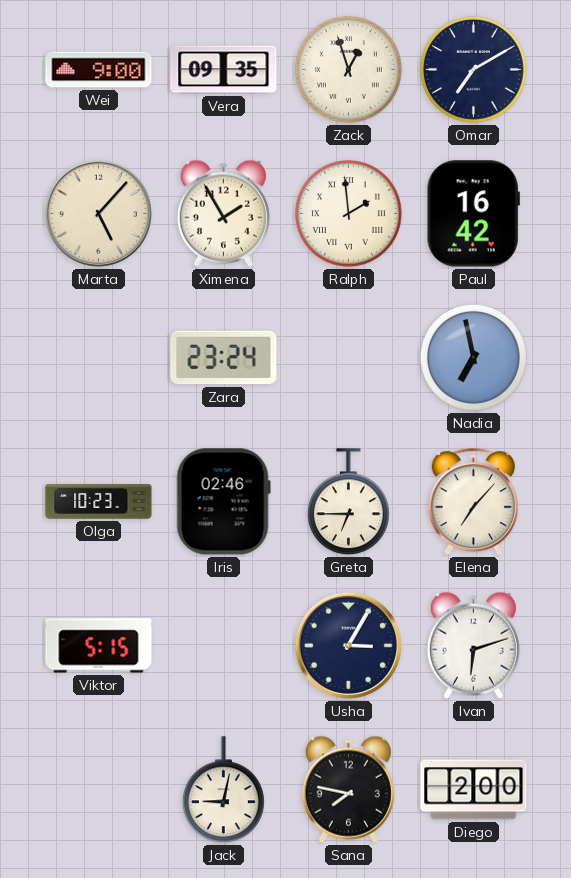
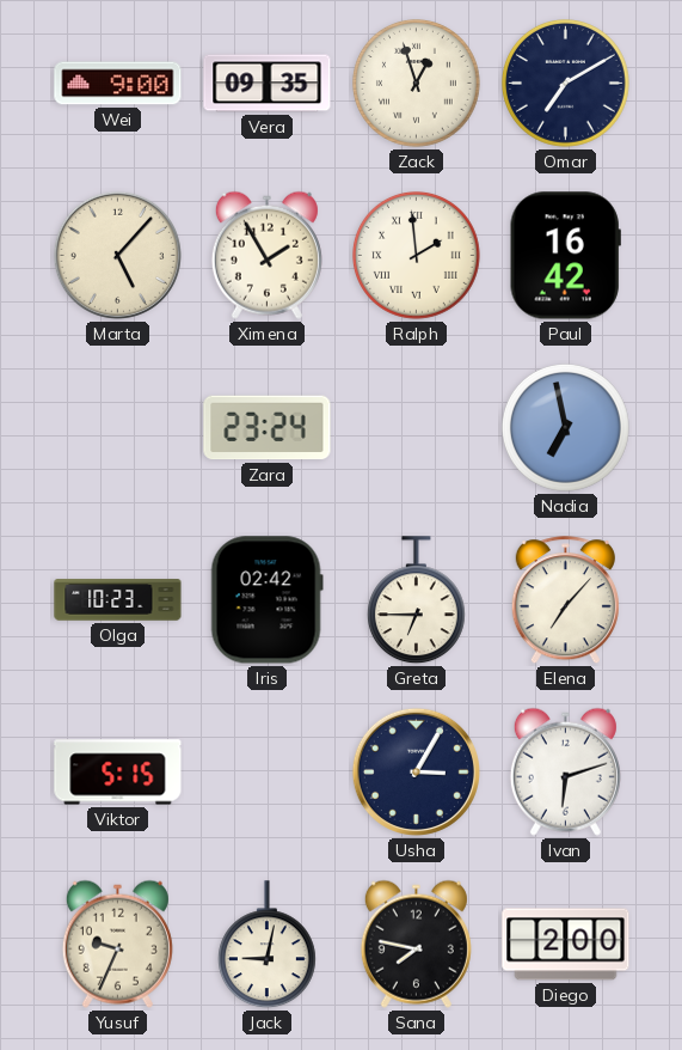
Iris: 02:46 -> 02:42 (266, 600)
Yusuf: none -> 9:34 (117, 944)
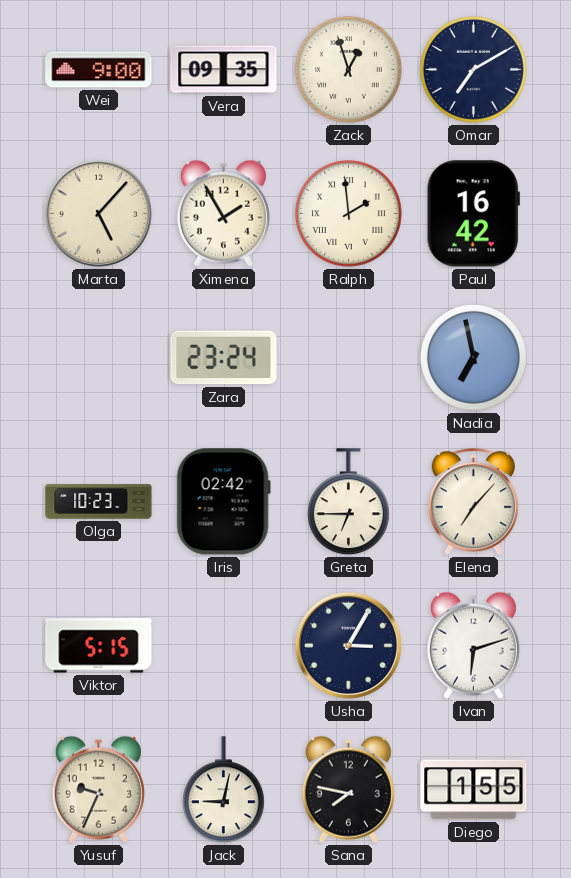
Diego: 2:00 -> 1:55 (474, 790)
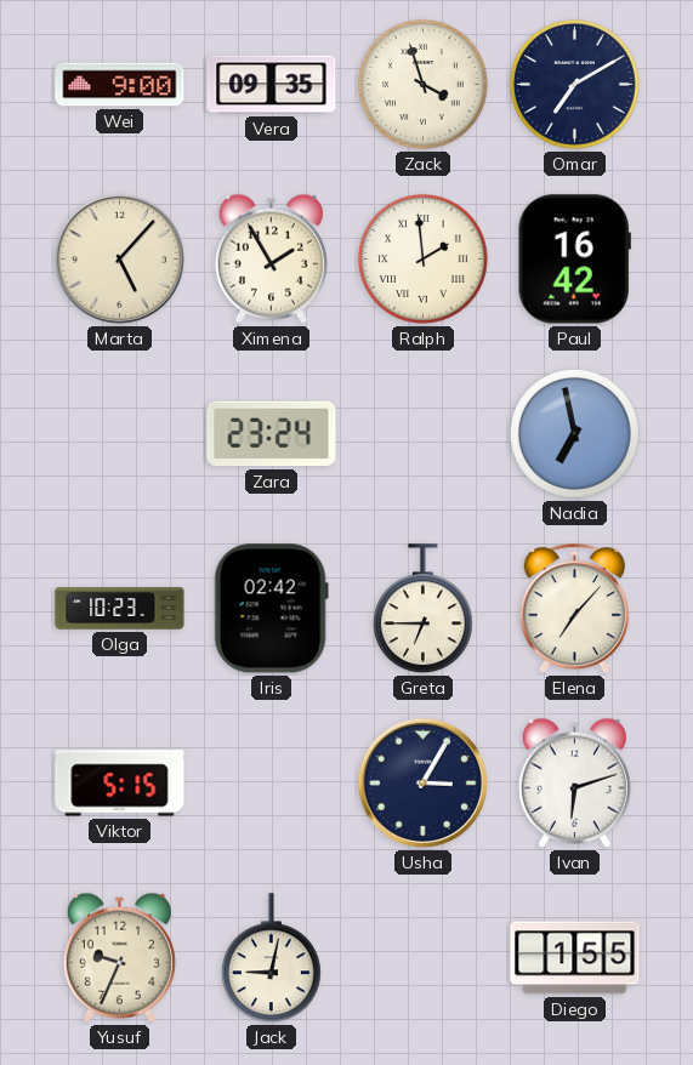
Zack: 12:57 -> 3:57 (424, 85)
Sana: 7:47 -> none (348, 789)
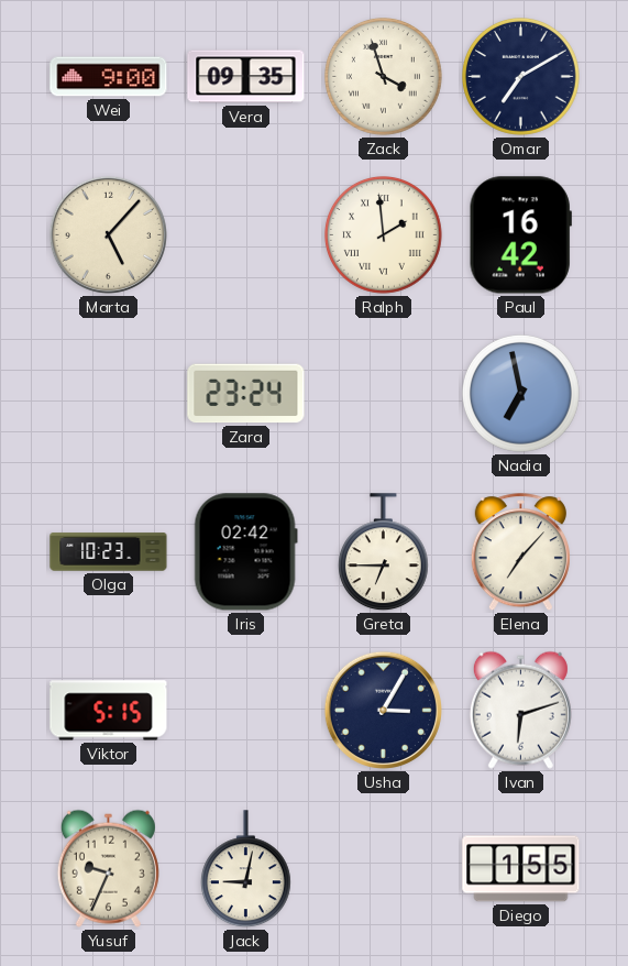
Ximena: 1:55 -> none (271, 258)
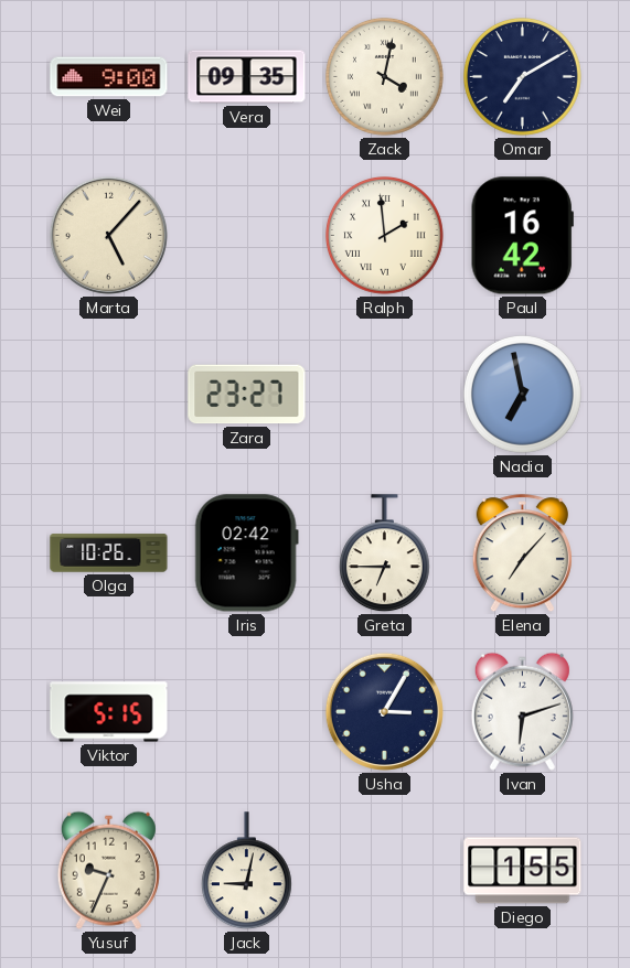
Zack: 3:57 -> 4:02 (385, 77)
Zara: 23:24 -> 23:27 (247, 395)
Olga: 10:23 -> 10:26 (109, 553)
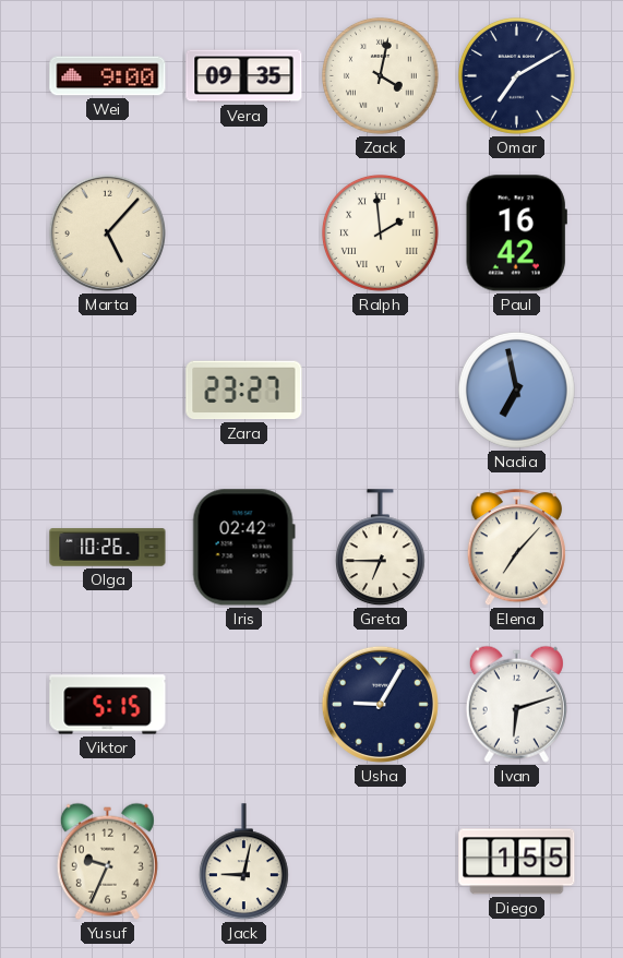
Usha: 3:05 -> 9:05 (380, 704)
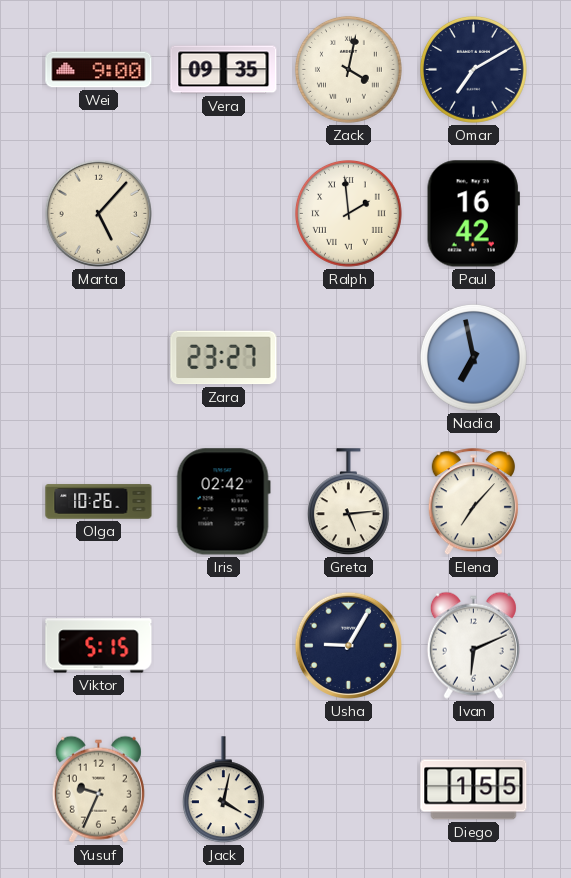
Greta: 6:45 -> 5:14 (348, 502)
Ivan: 6:12 -> 6:11 (473, 645)
Jack: 9:02 -> 4:02 (223, 790)
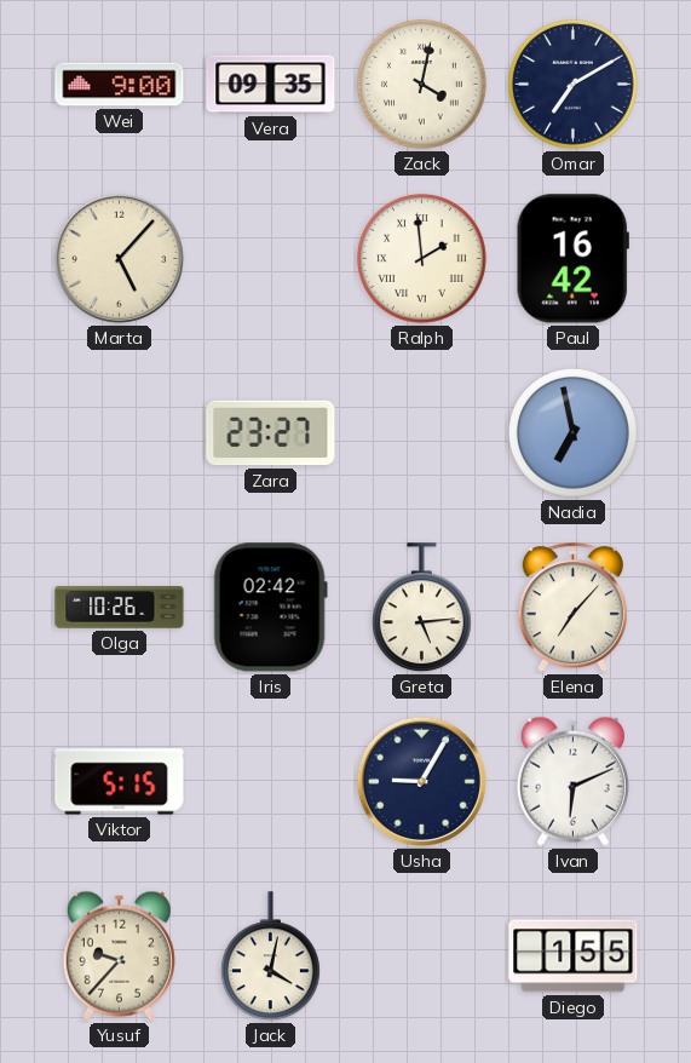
Yusuf: 9:34 -> 9:37 (119, 955)
